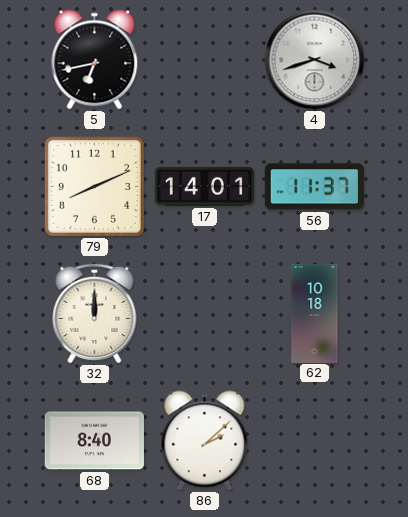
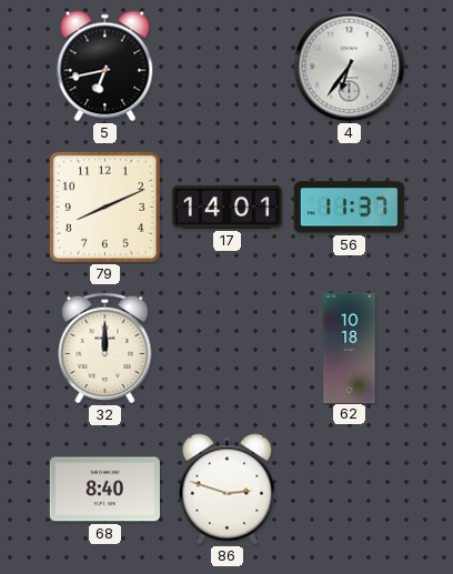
4: 3:42 -> 6:36 (350, 67)
86: 2:08 -> 2:48 (228, 490)
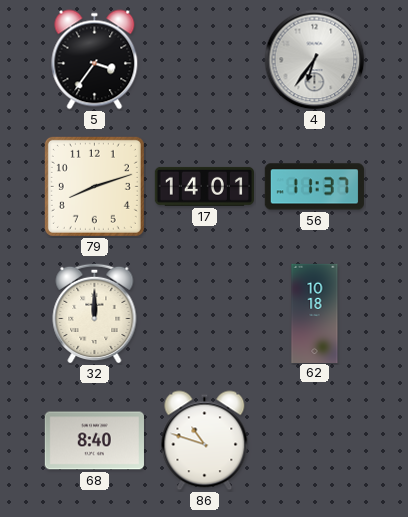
5: 6:43 -> 3:36 (95, 60)
79: 8:11 -> 8:12 (94, 186)
86: 2:48 -> 10:48 (205, 441)
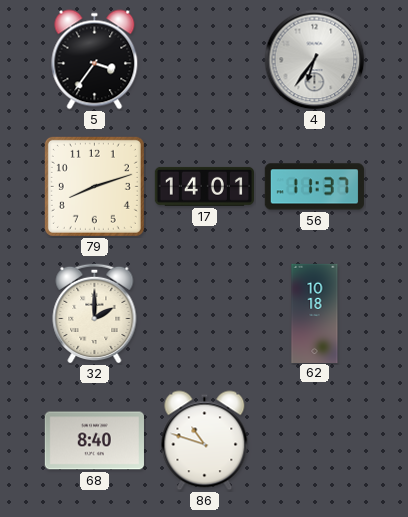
32: 12:00 -> 2:00 (95, 313)
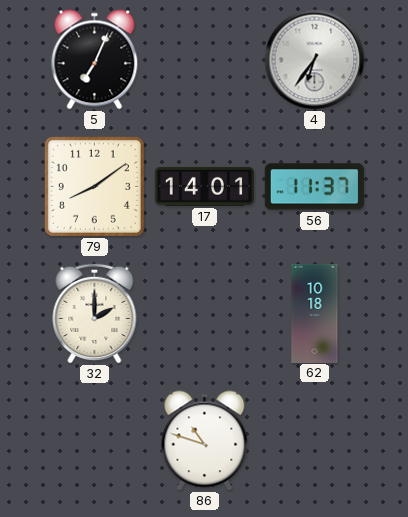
5: 3:36 -> 7:04 (95, 60)
79: 8:12 -> 8:09 (94, 186)
68: 8:40 -> none (94, 441)
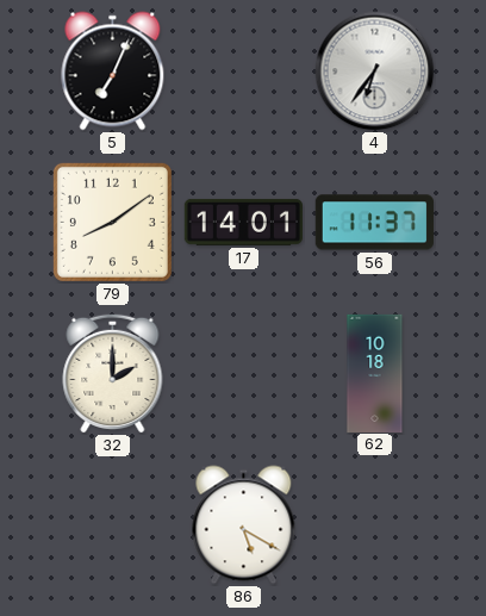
86: 10:48 -> 5:20 (244, 525)
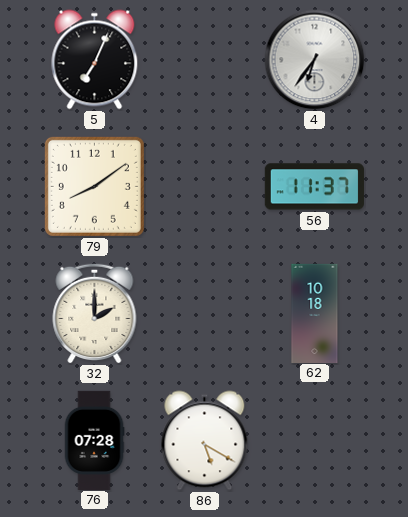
17: 14:01 -> none (243, 222)
76: none -> 07:28 (94, 440)
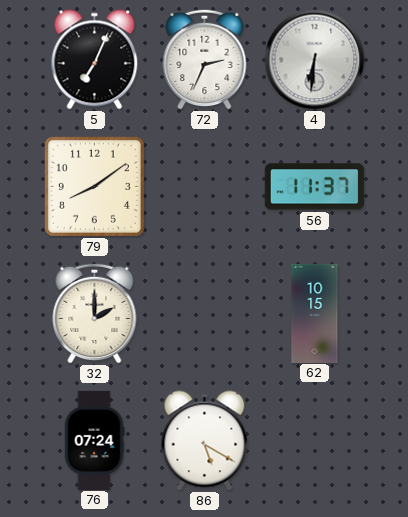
72: none -> 2:34 (205, 59)
4: 6:36 -> 6:31 (315, 60)
62: 10:18 -> 10:15 (315, 313)
76: 07:28 -> 07:24 (94, 440)
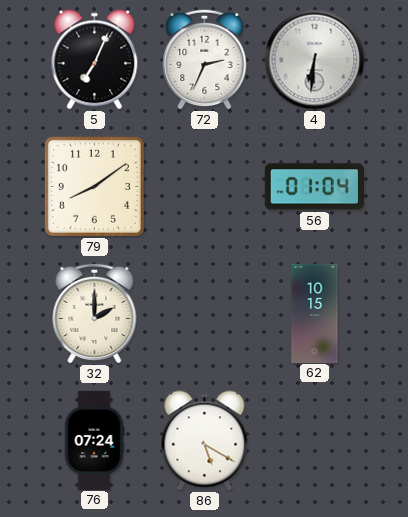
56: 11:37 -> 01:04 (314, 187)
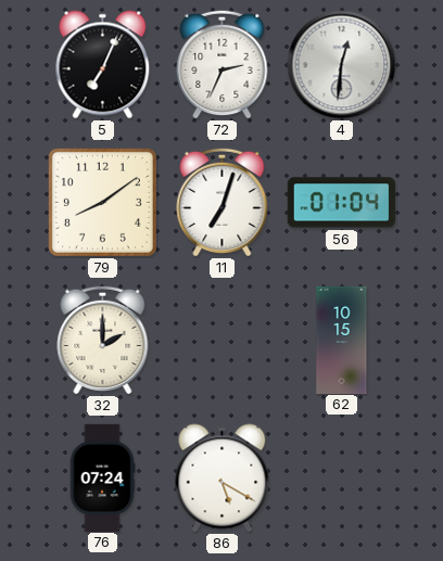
4: 6:31 -> 12:31 (342, 65)
11: none -> 7:03 (223, 202)
